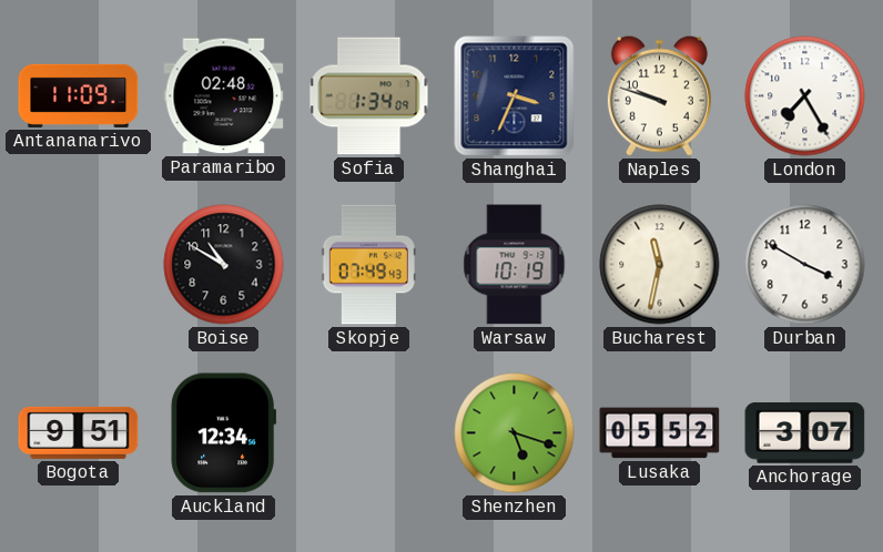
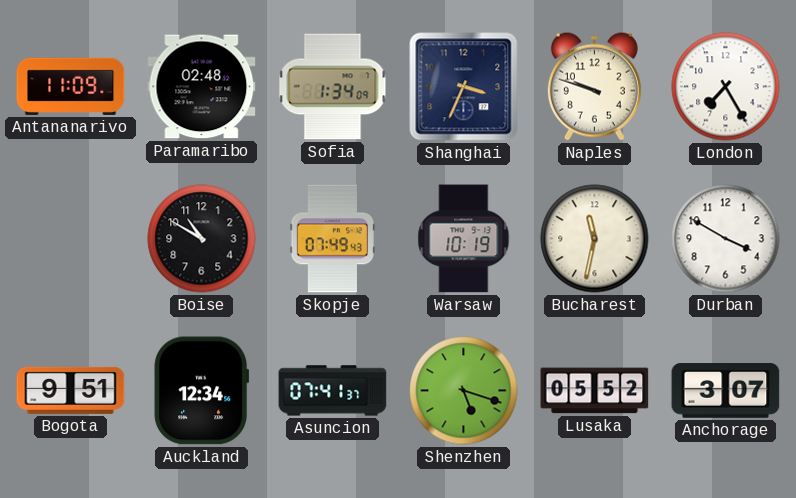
Asuncion: none -> 07:41 (333, 391)
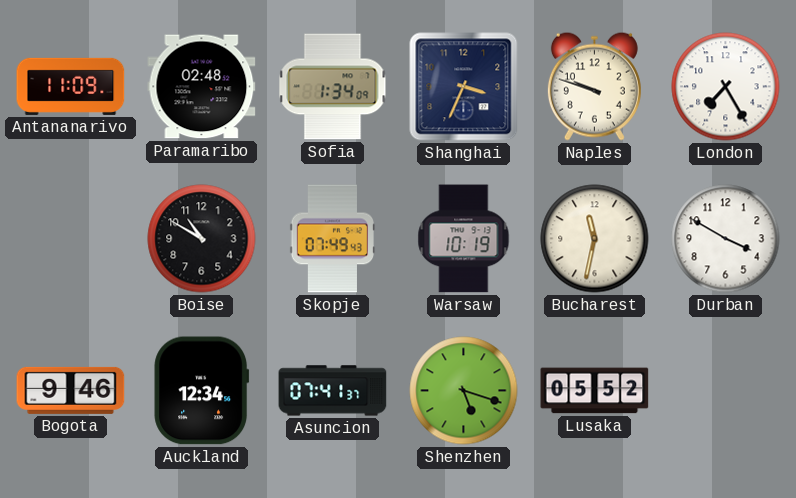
Bogota: 9:51 -> 9:46 (71, 390)
Anchorage: 3:07 -> none (726, 391)
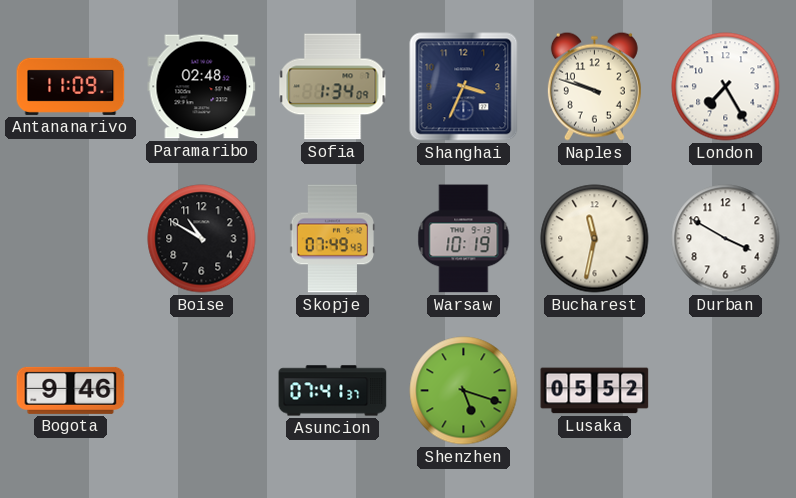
Auckland: 12:34 -> none (202, 391)
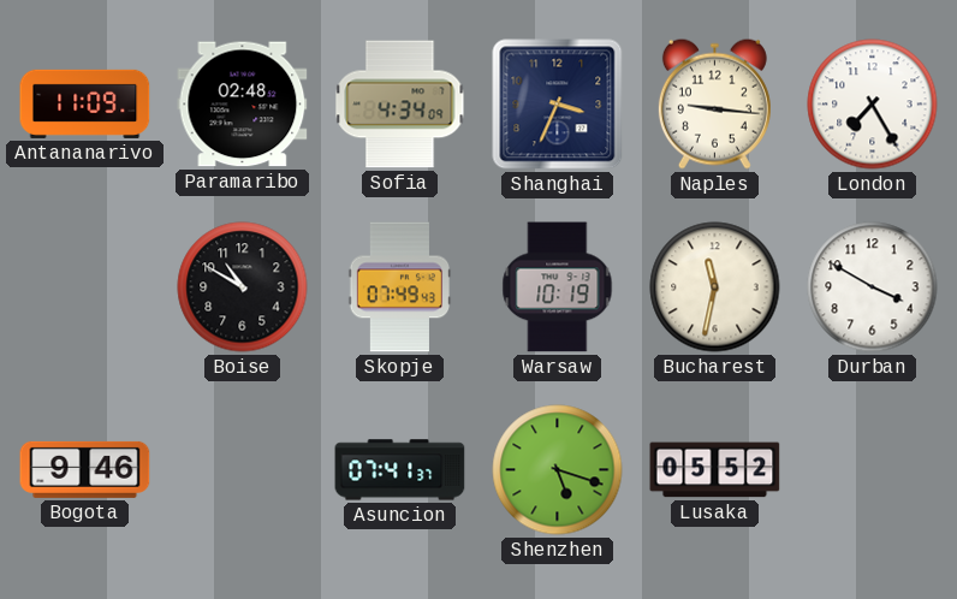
Sofia: 1:34 -> 4:34 (400, 105)
Naples: 9:48 -> 9:16 (714, 103)
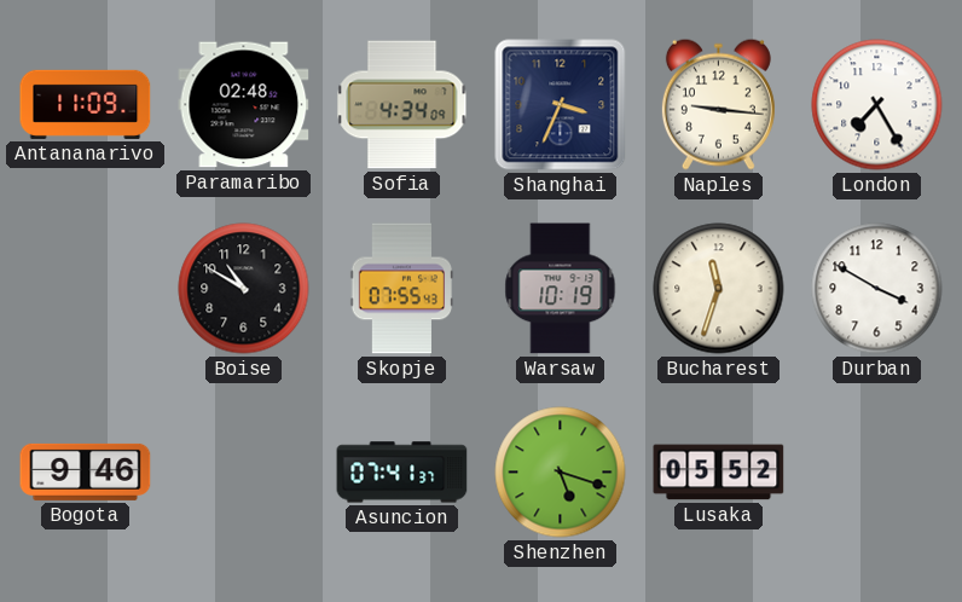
Skopje: 07:49 -> 07:55 (402, 289)
Bucharest: 11:32 -> 11:33 (719, 289)
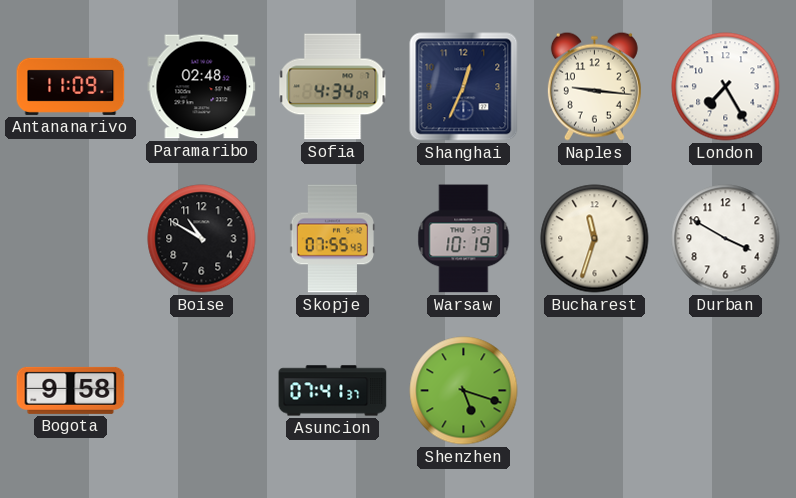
Shanghai: 3:34 -> 12:34 (464, 87)
Bogota: 9:46 -> 9:58 (71, 390)
Lusaka: 05:52 -> none (719, 473)
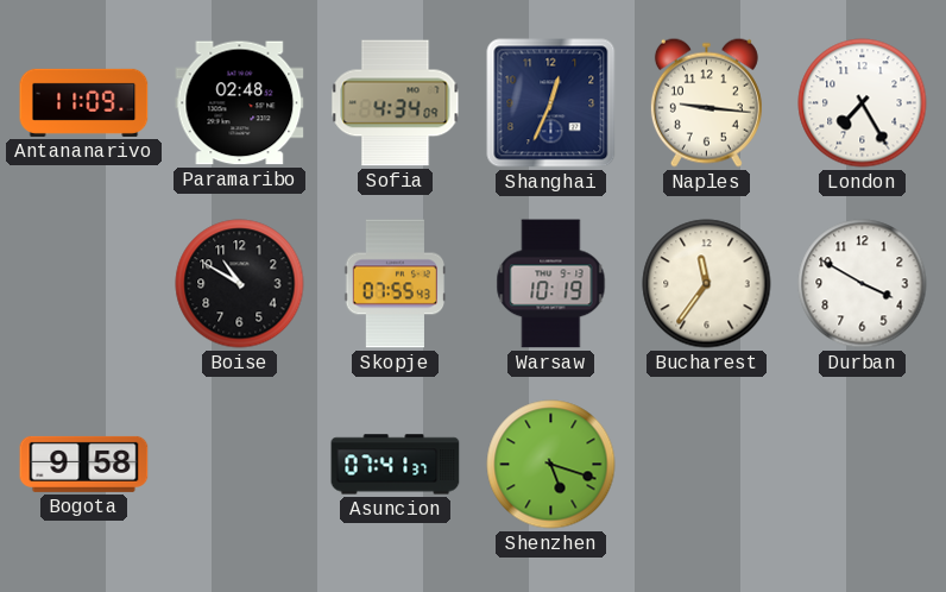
Bucharest: 11:33 -> 11:36 (707, 284)
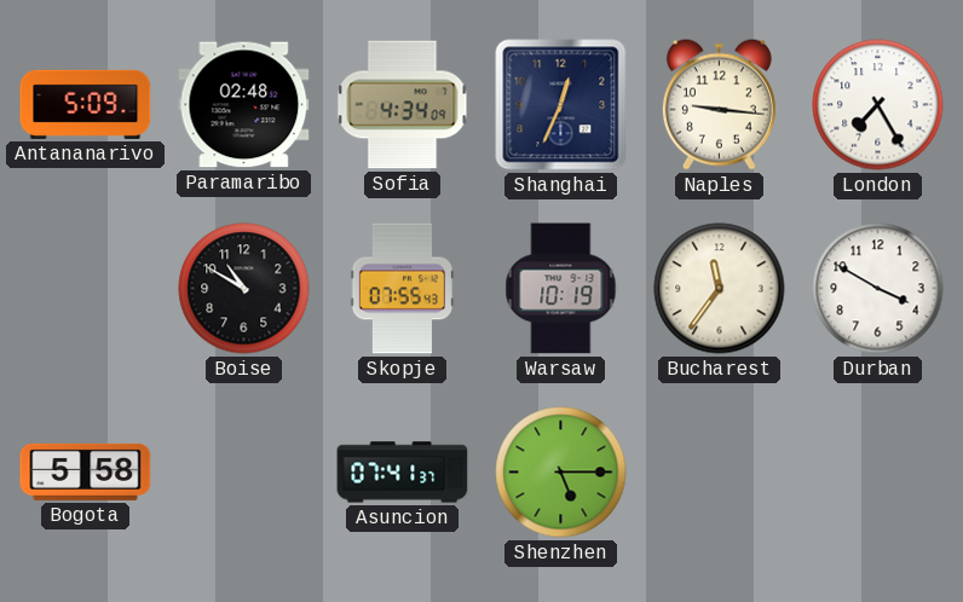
Antananarivo: 11:09 -> 5:09 (86, 104)
Bogota: 9:58 -> 5:58 (86, 471)
Shenzhen: 5:18 -> 5:15 (561, 473)
